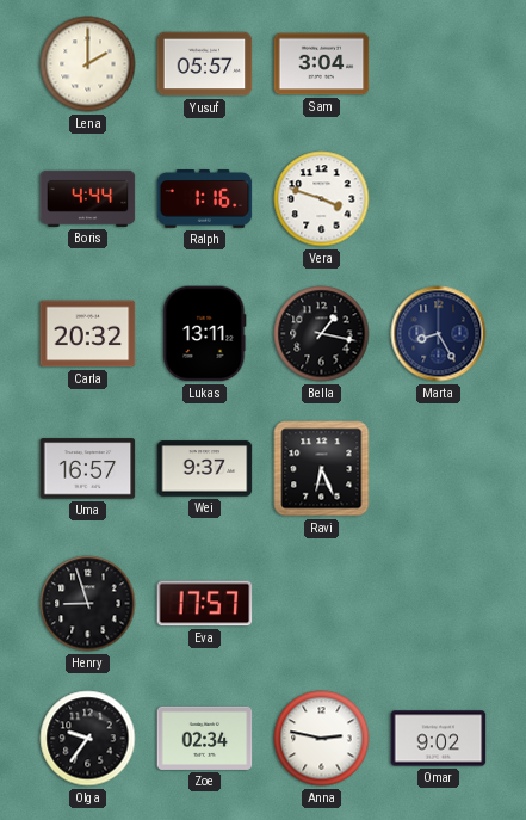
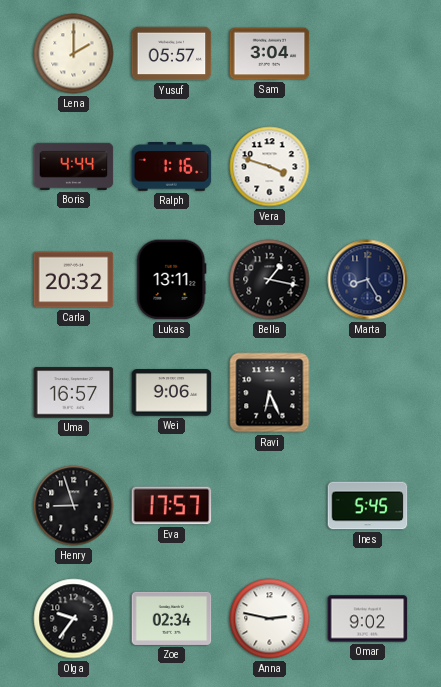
Wei: 9:37 -> 9:06 (172, 393)
Ines: none -> 5:45 (368, 506)
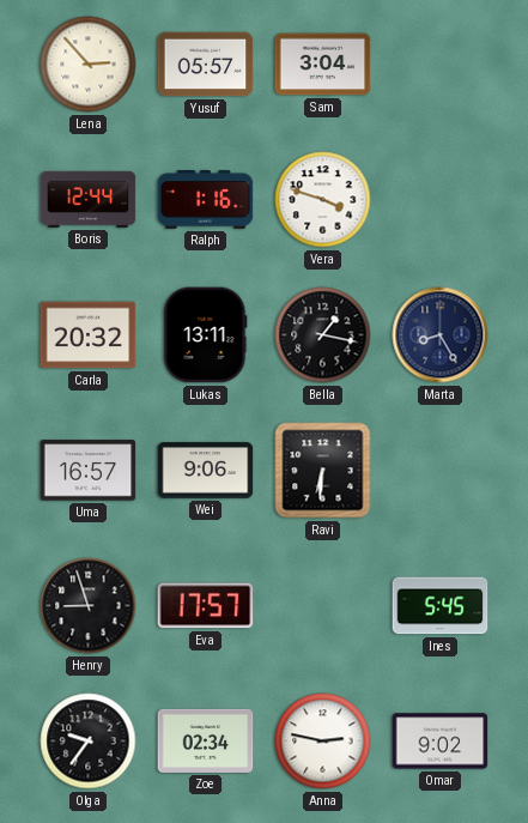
Lena: 2:00 -> 2:53 (89, 65)
Boris: 4:44 -> 12:44 (89, 199)
Ravi: 6:26 -> 6:31 (323, 471)
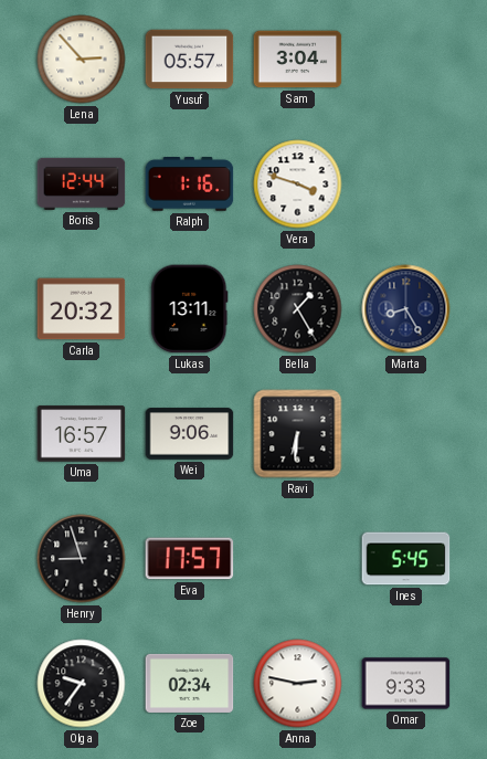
Bella: 1:17 -> 1:25 (298, 309)
Omar: 9:02 -> 9:33 (406, 684)
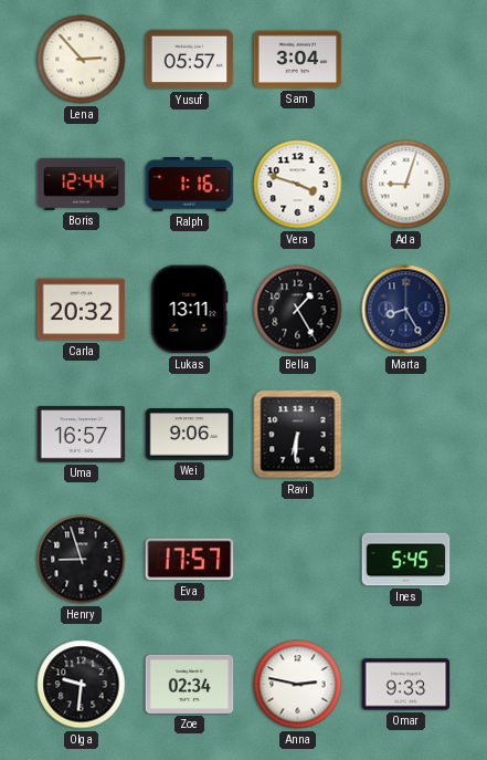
Ada: none -> 9:03 (406, 185)
Olga: 9:36 -> 9:31 (82, 685)
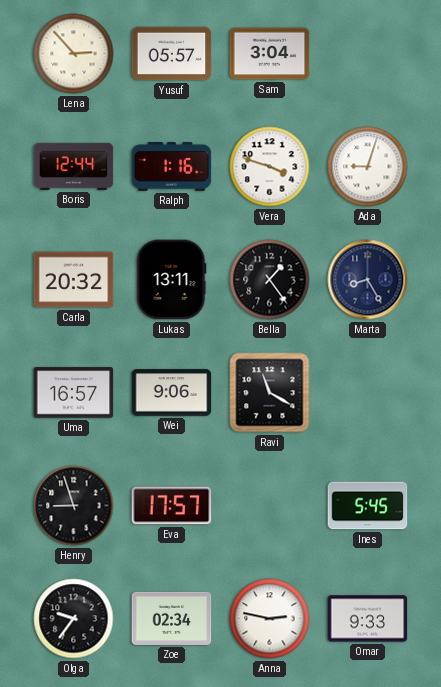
Bella: 1:25 -> 1:24 (270, 280)
Ravi: 6:31 -> 11:20 (270, 393)
Olga: 9:31 -> 9:36 (74, 619)
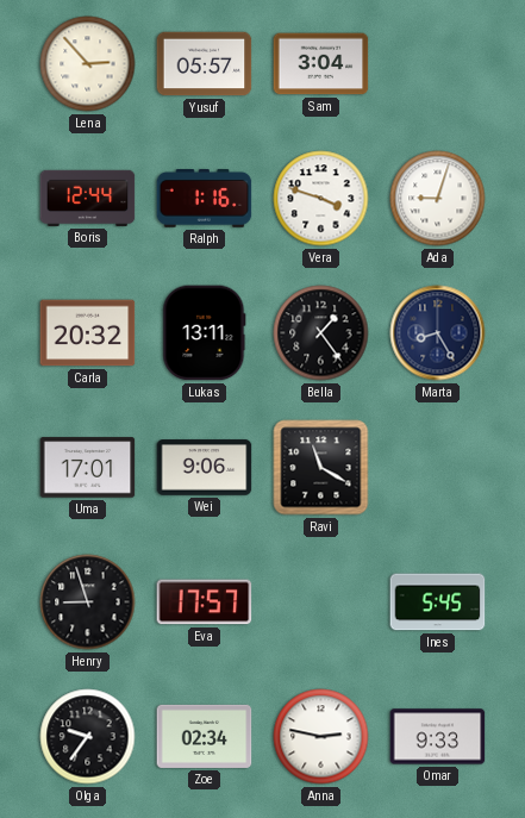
Uma: 16:57 -> 17:01 (88, 468)
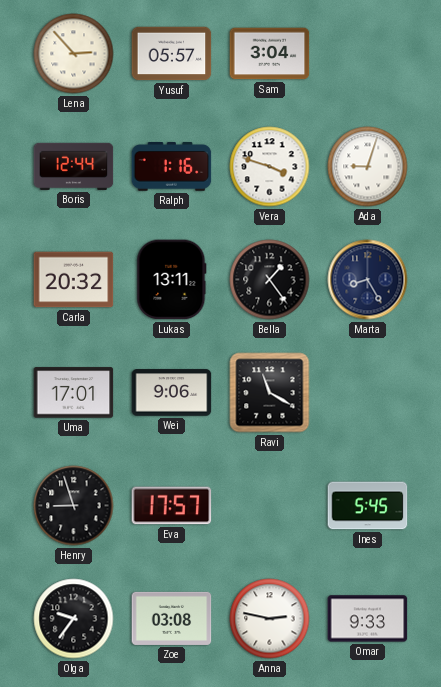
Zoe: 02:34 -> 03:08 (172, 618)
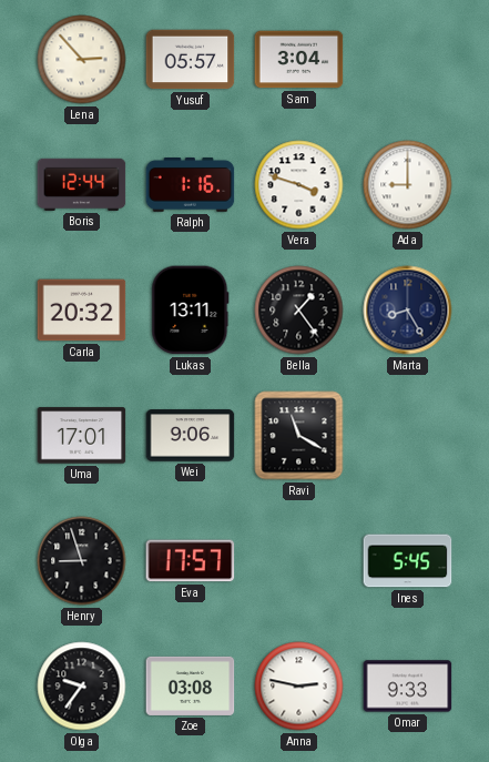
Ada: 9:03 -> 9:00 (408, 185)
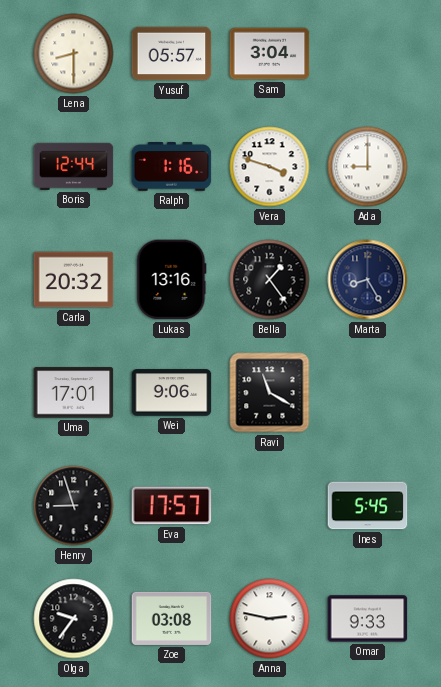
Lena: 2:53 -> 8:30 (74, 54)
Lukas: 13:11 -> 13:16 (172, 280)
